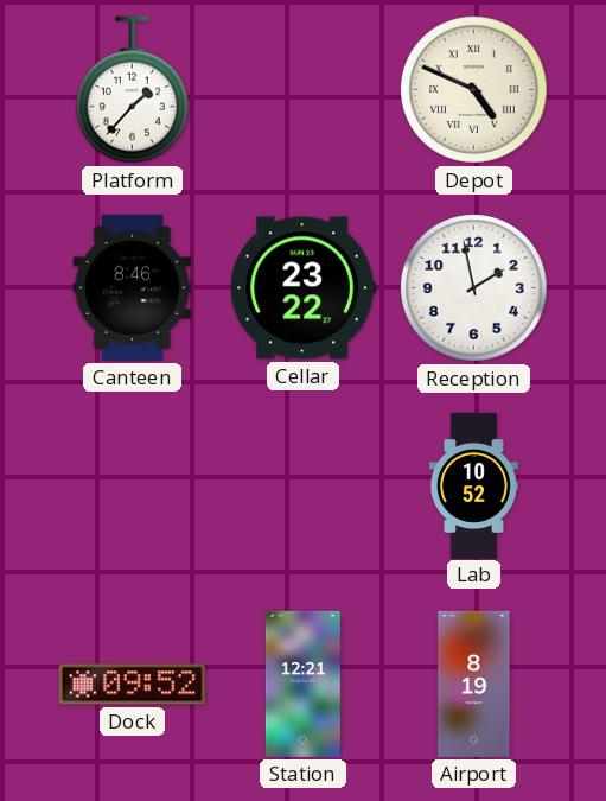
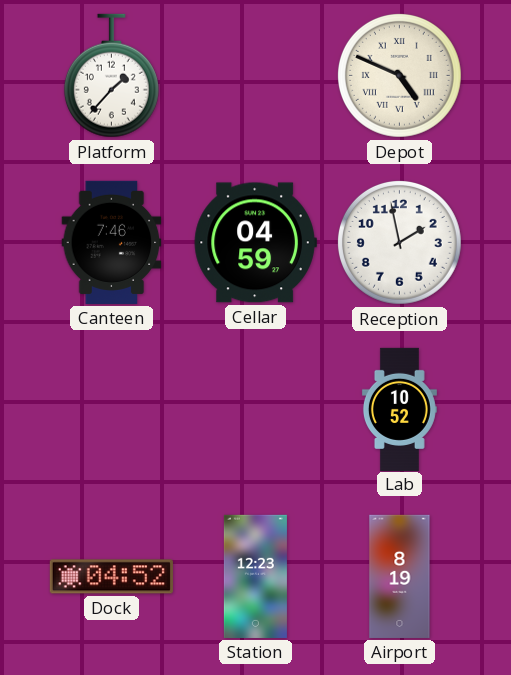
Canteen: 8:46 -> 7:46 (112, 242)
Cellar: 23:22 -> 04:59 (255, 243)
Dock: 09:52 -> 04:52 (111, 577)
Station: 12:21 -> 12:23 (255, 576)
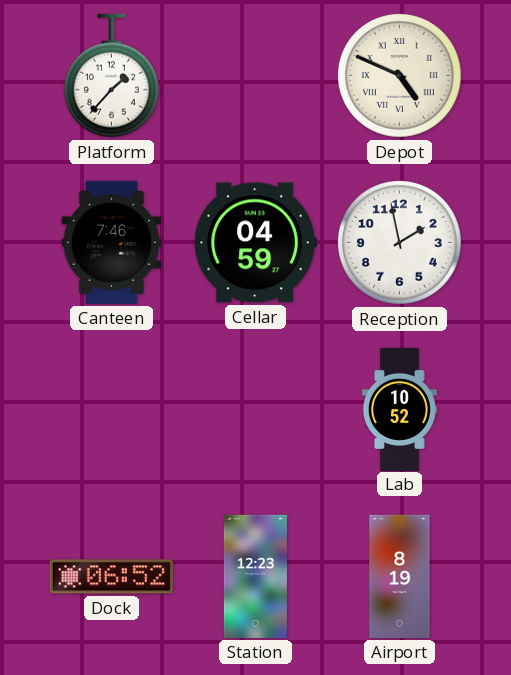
Dock: 04:52 -> 06:52 (111, 577)
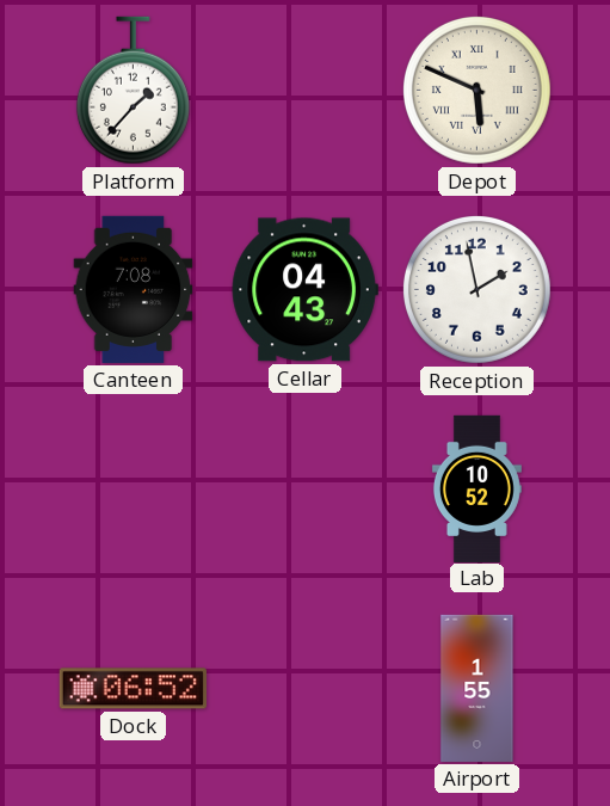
Depot: 4:49 -> 5:49 (476, 90)
Canteen: 7:46 -> 7:08 (134, 289)
Cellar: 04:59 -> 04:43 (304, 290)
Station: 12:23 -> none (255, 576)
Airport: 8:19 -> 1:55 (477, 688)
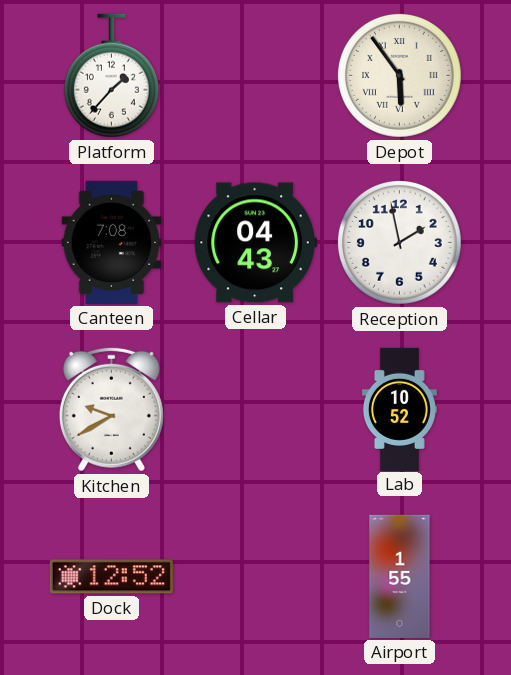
Depot: 5:49 -> 5:54 (399, 75)
Kitchen: none -> 9:40 (111, 409)
Dock: 06:52 -> 12:52 (111, 577)
